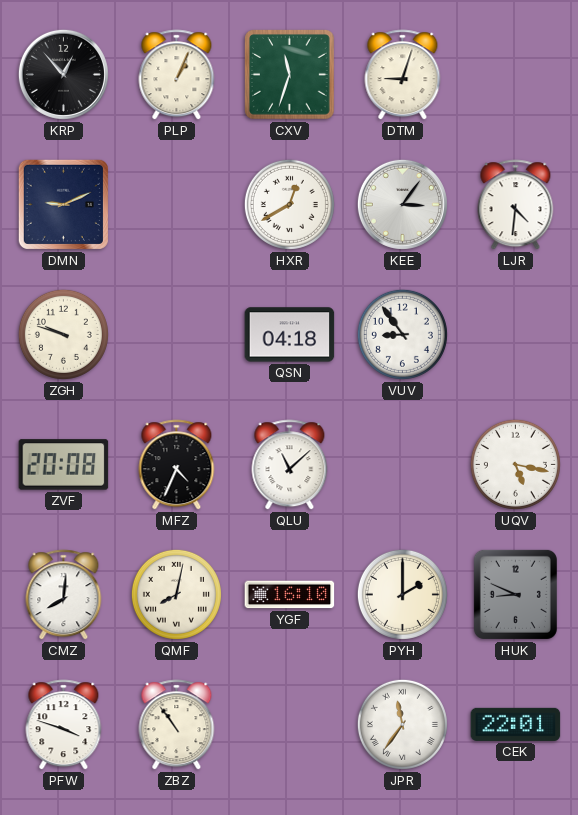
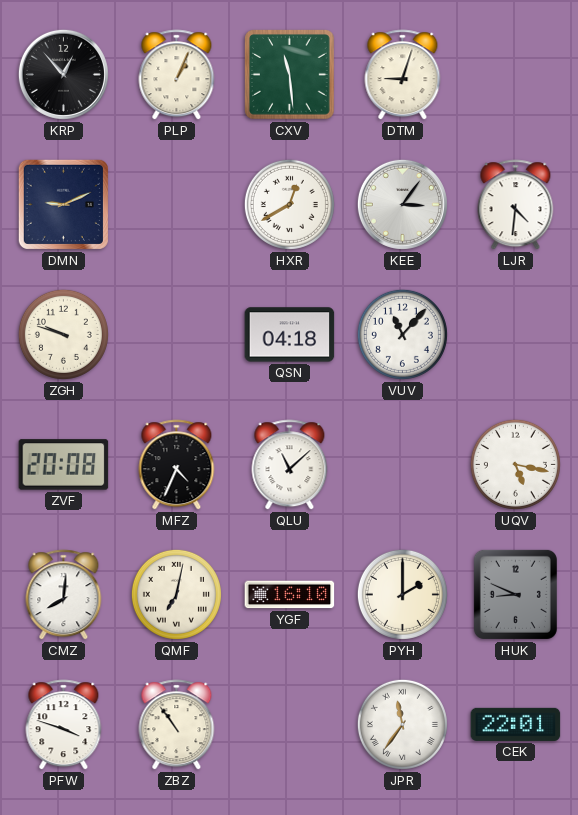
CXV: 11:33 -> 11:29 (290, 75)
VUV: 8:54 -> 11:07 (402, 334)
QMF: 8:02 -> 7:02 (176, 594)
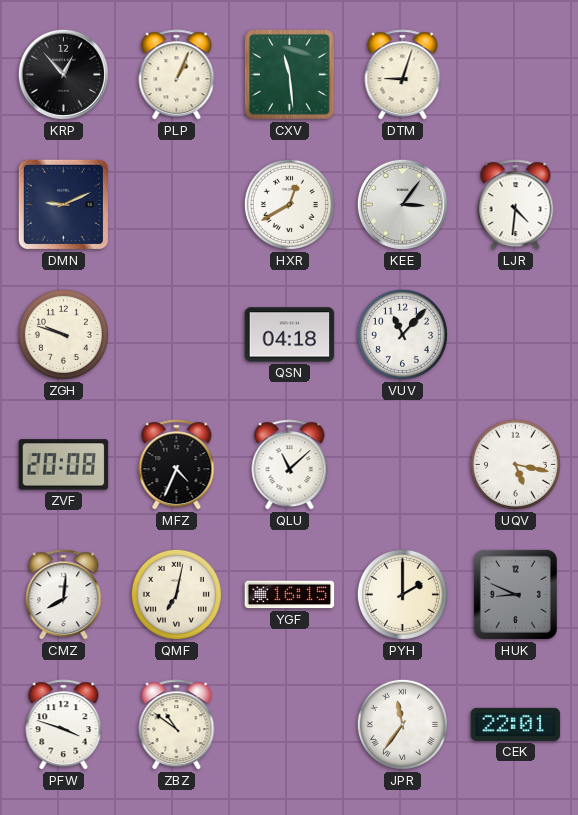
YGF: 16:10 -> 16:15 (290, 595)
ZBZ: 10:54 -> 10:51 (177, 725)
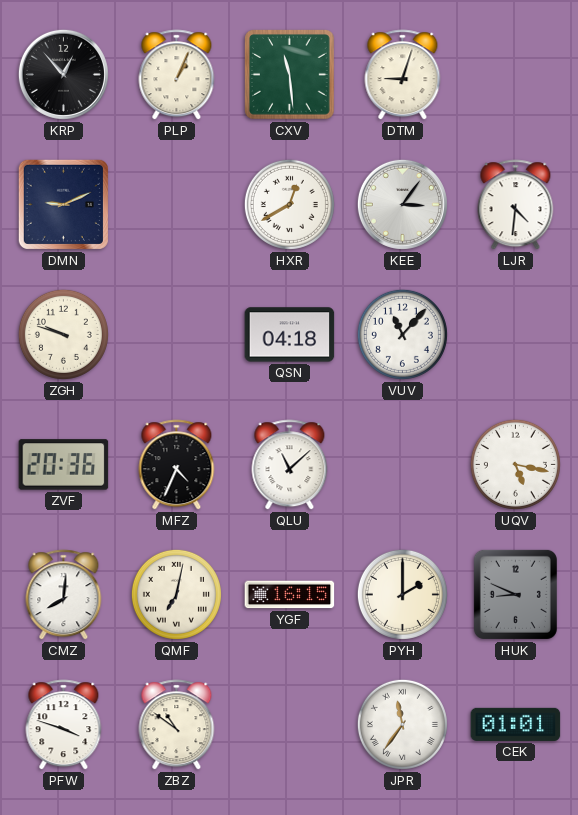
ZVF: 20:08 -> 20:36 (64, 465)
CEK: 22:01 -> 01:01 (516, 724)
